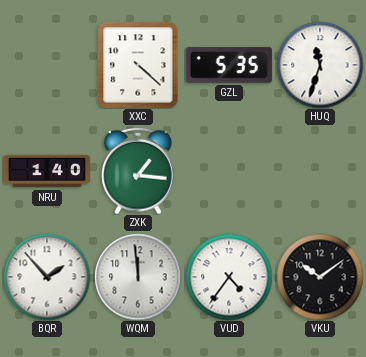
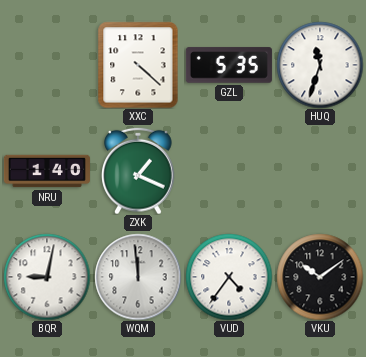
ZXK: 1:16 -> 1:19 (138, 171)
BQR: 1:53 -> 9:02 (47, 277)
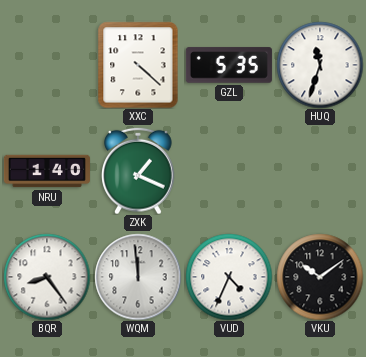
BQR: 9:02 -> 8:24 (47, 277)
VUD: 4:36 -> 4:34 (229, 277)
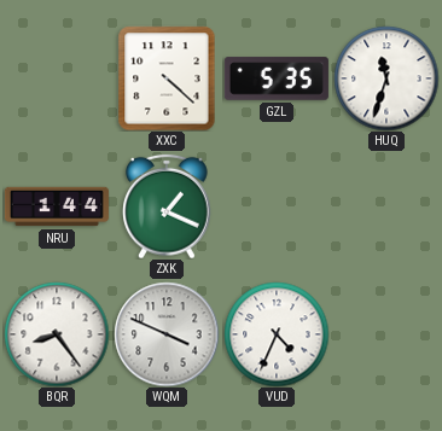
NRU: 1:40 -> 1:44 (57, 206)
WQM: 11:59 -> 3:49 (167, 334)
VKU: 10:09 -> none (320, 277)
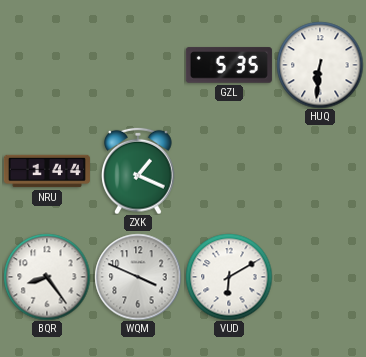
XXC: 4:22 -> none (167, 78)
HUQ: 11:33 -> 6:31 (320, 65)
VUD: 4:34 -> 6:10 (229, 277)
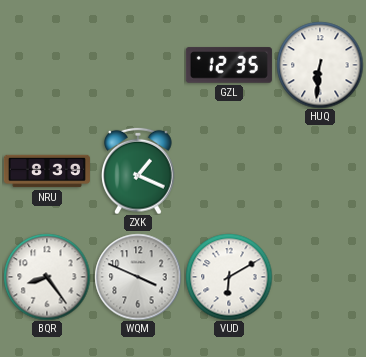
GZL: 5:35 -> 12:35 (229, 65)
NRU: 1:44 -> 8:39 (47, 171)
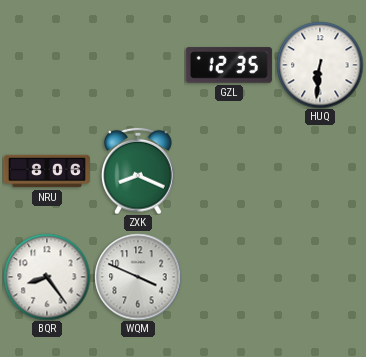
NRU: 8:39 -> 8:06 (47, 171)
ZXK: 1:19 -> 8:19 (138, 171)
VUD: 6:10 -> none (229, 277)
